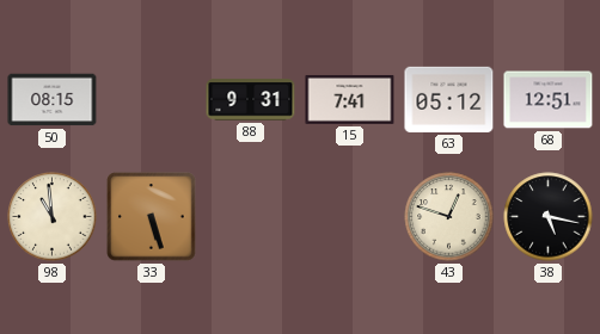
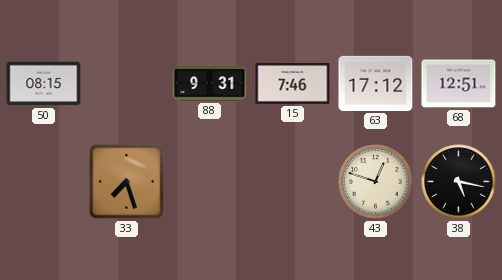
15: 7:41 -> 7:46 (293, 83)
63: 05:12 -> 17:12 (376, 83)
98: 10:59 -> none (53, 217)
33: 5:27 -> 7:27 (127, 182)
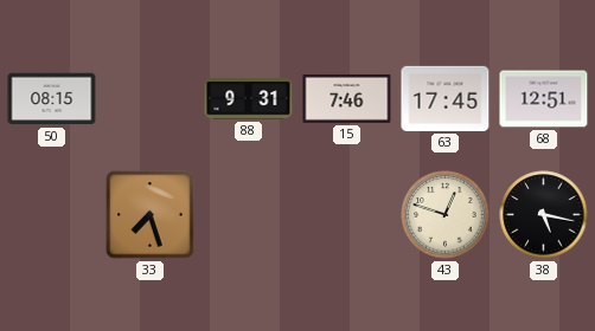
63: 17:12 -> 17:45 (446, 98)
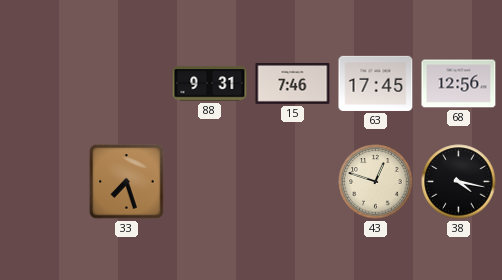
50: 08:15 -> none (52, 99)
68: 12:51 -> 12:56 (459, 84)
38: 5:17 -> 4:17 (459, 182)
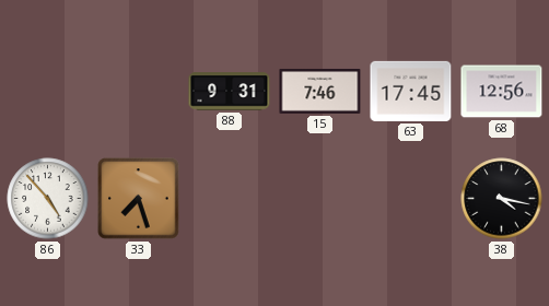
86: none -> 4:53 (48, 199)
43: 12:48 -> none (376, 182)
